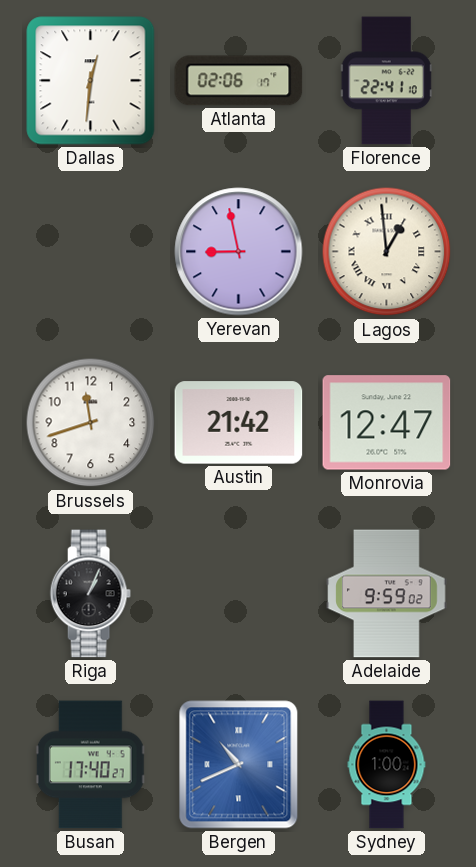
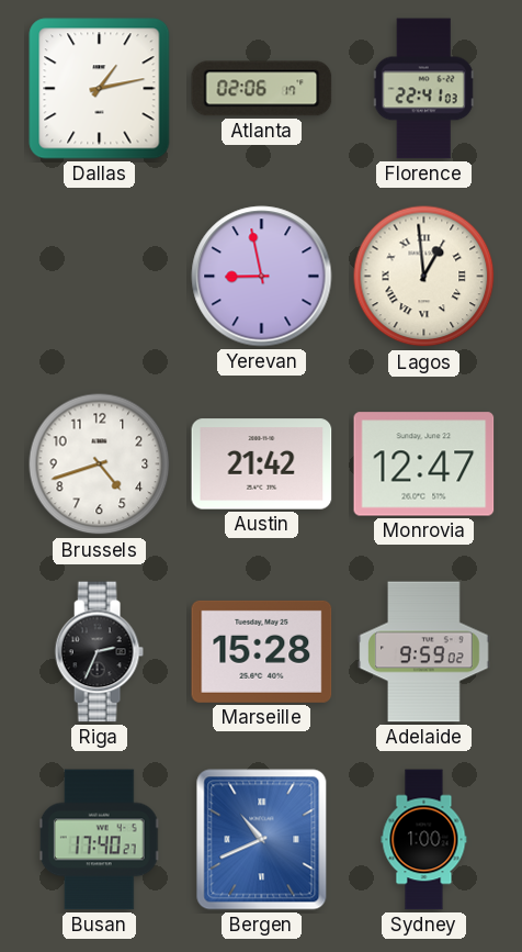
Dallas: 12:31 -> 1:13 (100, 89)
Florence: 22:41:10 -> 22:41:03 (423, 89)
Brussels: 11:42 -> 4:42 (100, 464)
Riga: 1:04 -> 2:34 (99, 652)
Marseille: none -> 15:28 (262, 651)
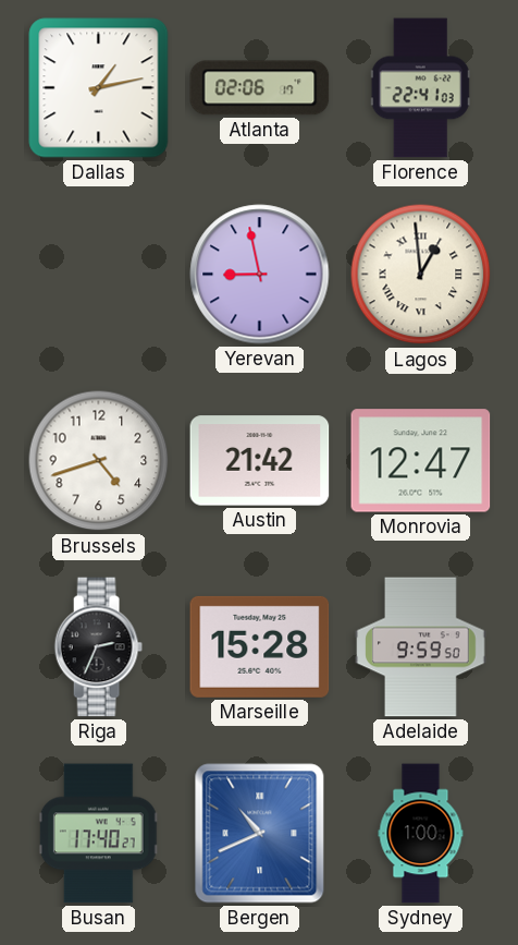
Adelaide: 9:59:02 -> 9:59:50 (421, 647)
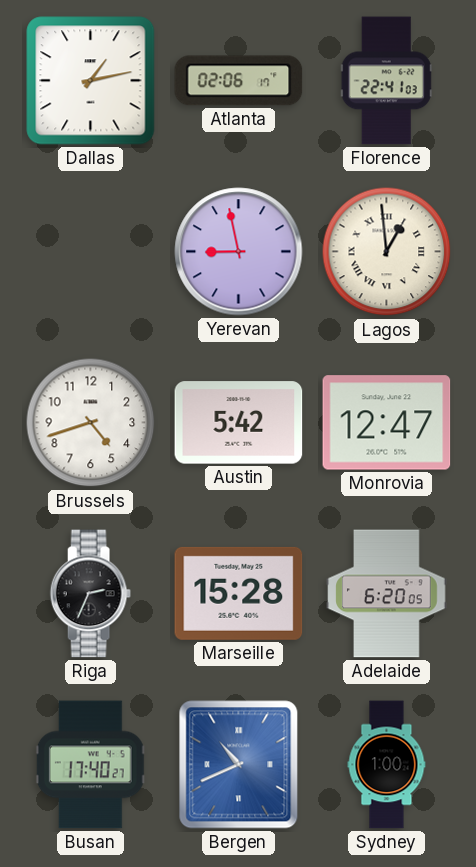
Austin: 21:42 -> 5:42 (239, 423)
Adelaide: 9:59 -> 6:20 (387, 594)
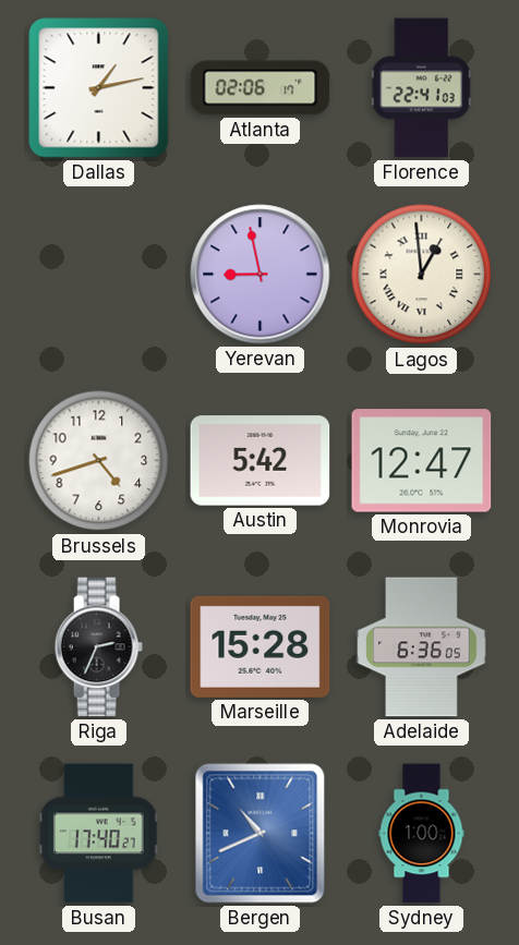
Adelaide: 6:20 -> 6:36 (422, 647)
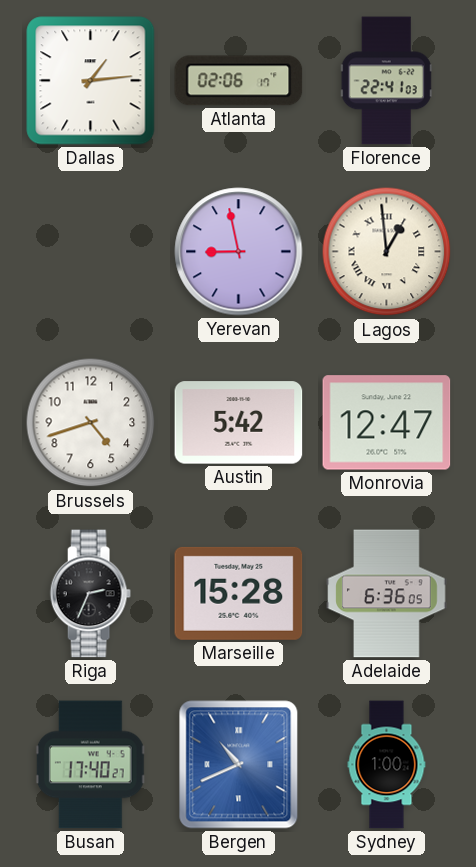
Dallas: 1:13 -> 1:14 (91, 81)
